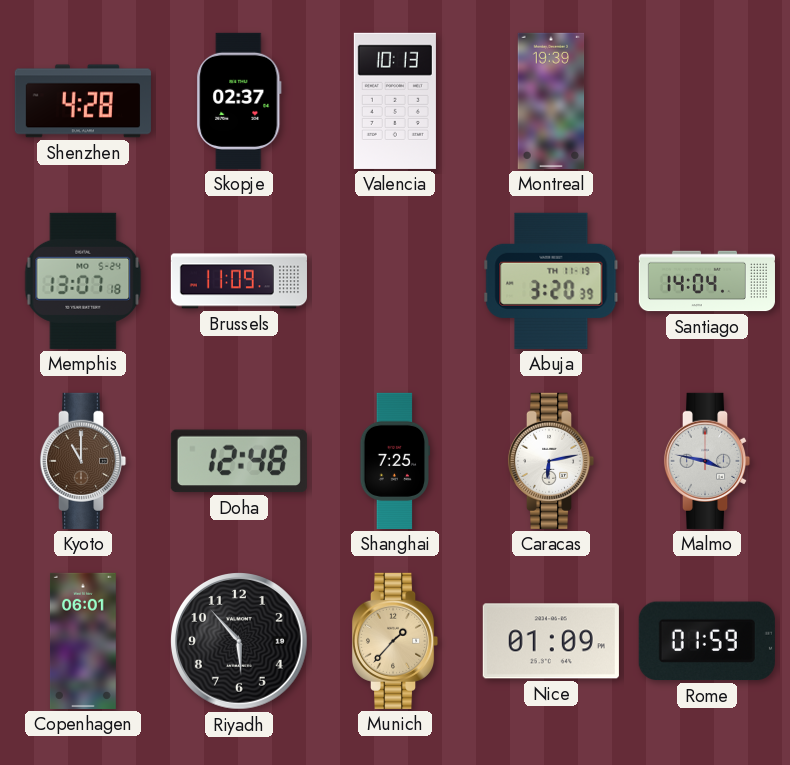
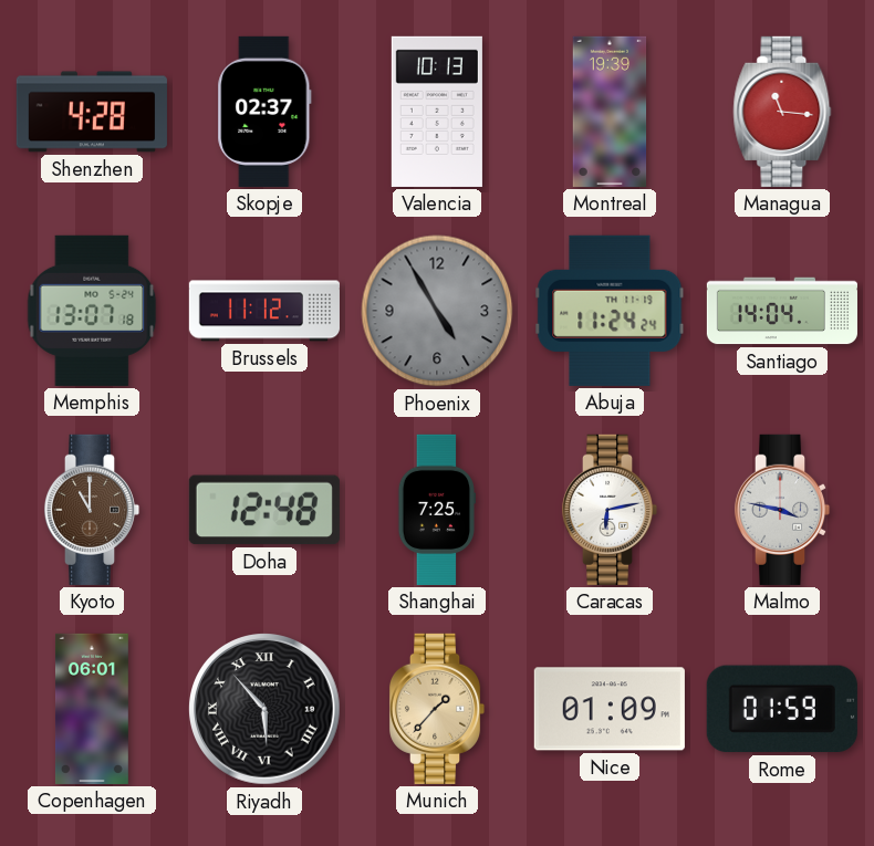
Managua: none -> 11:16 (782, 112)
Brussels: 11:09 -> 11:12 (264, 311)
Phoenix: none -> 4:55 (437, 311)
Abuja: 3:20 -> 11:24 (610, 311)
Riyadh numerals: Arabic -> Roman (266, 710)
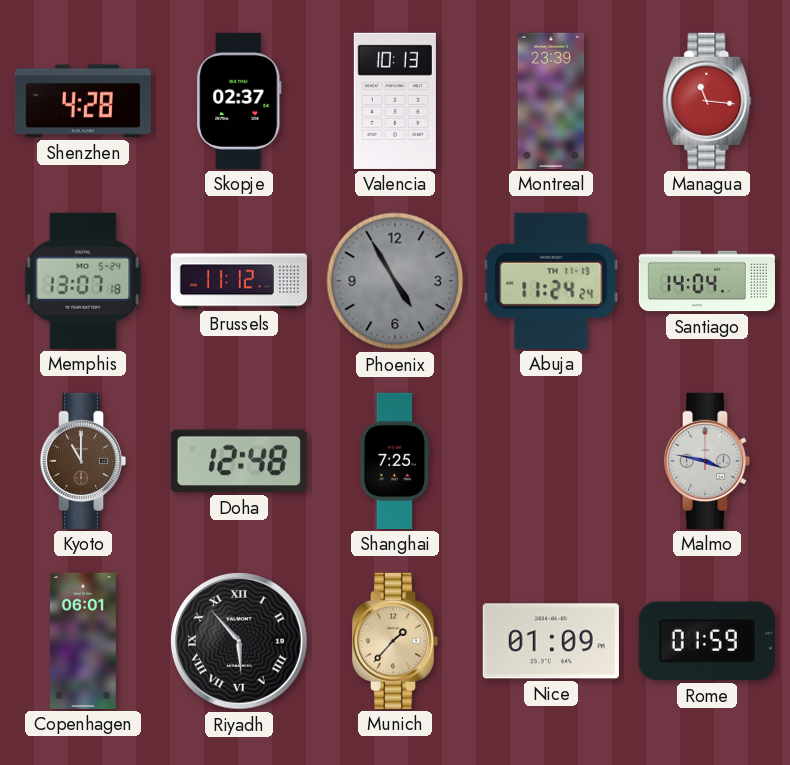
Montreal: 19:39 -> 23:39 (551, 101)
Caracas: 6:13 -> none (610, 510)
